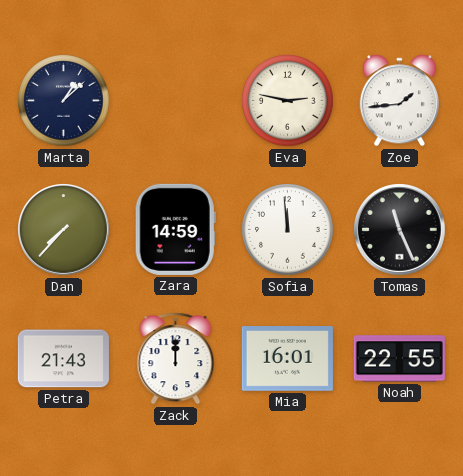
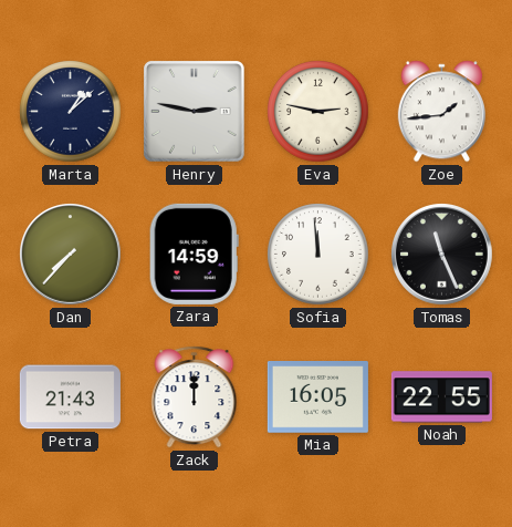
Henry: none -> 2:47 (195, 112)
Mia: 16:01 -> 16:05 (317, 397)
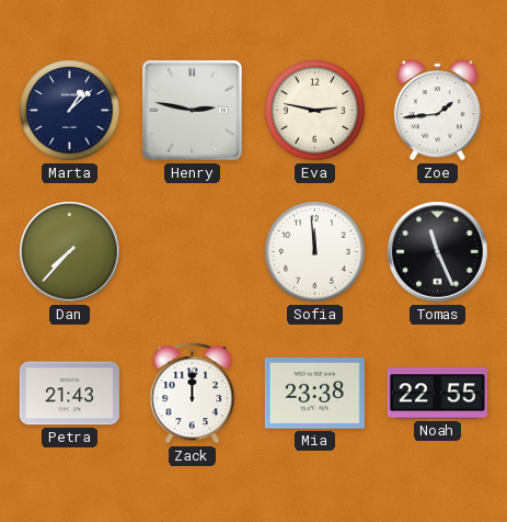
Zara: 14:59 -> none (194, 254)
Mia: 16:05 -> 23:38 (314, 394)
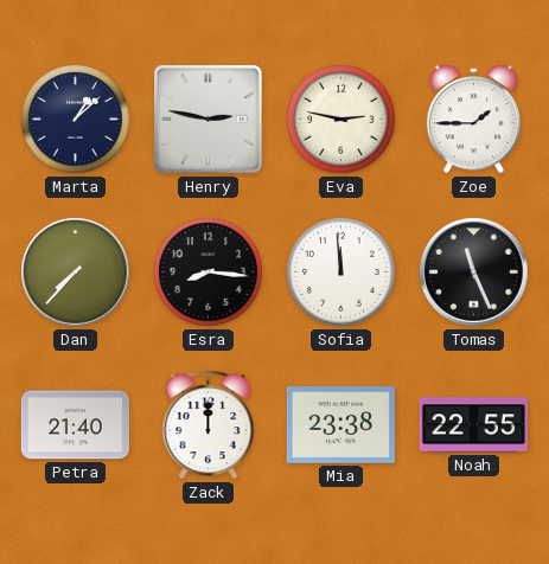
Zoe: 1:44 -> 1:45 (473, 120)
Esra: none -> 8:16 (209, 273)
Petra: 21:43 -> 21:40 (75, 425)
